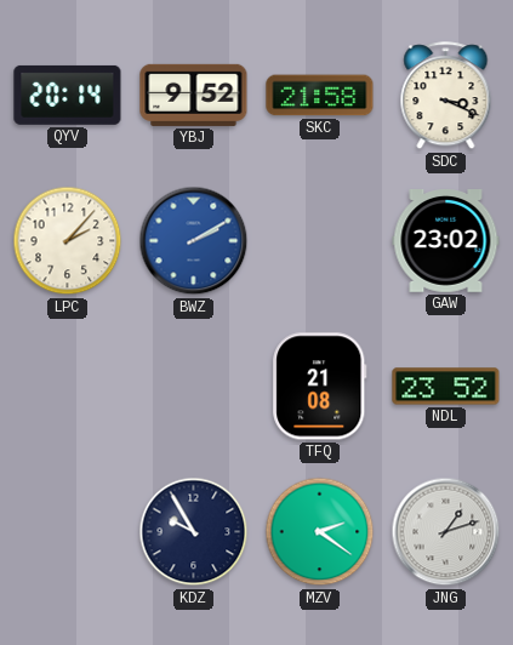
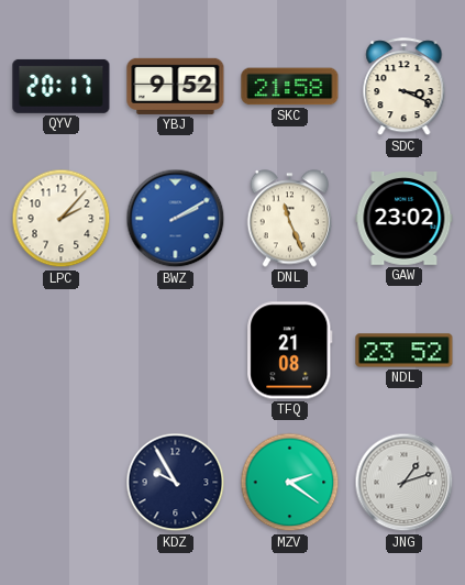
QYV: 20:14 -> 20:17 (62, 86)
DNL: none -> 11:26 (289, 219)
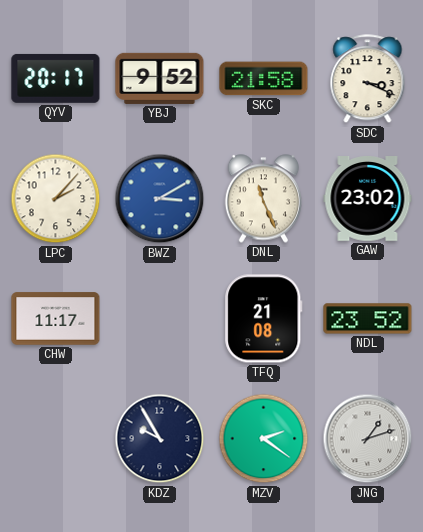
BWZ: 2:10 -> 3:10 (160, 199)
CHW: none -> 11:17 (56, 319)
